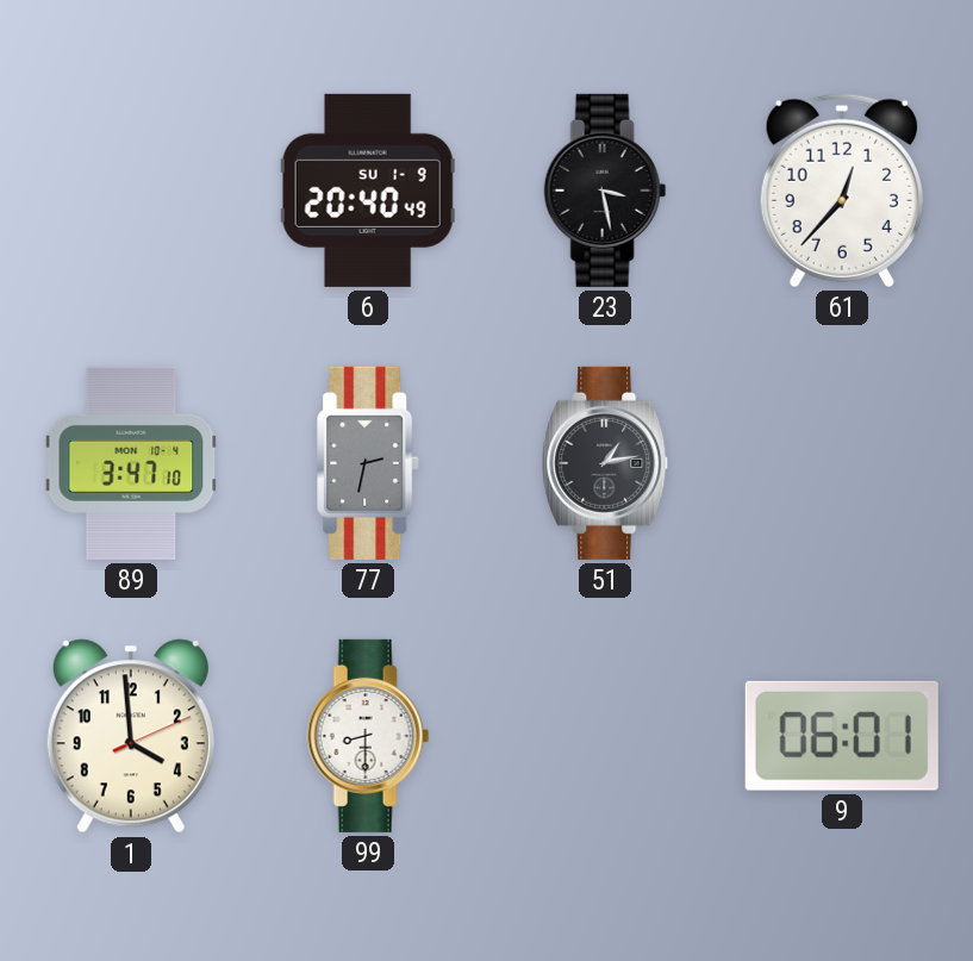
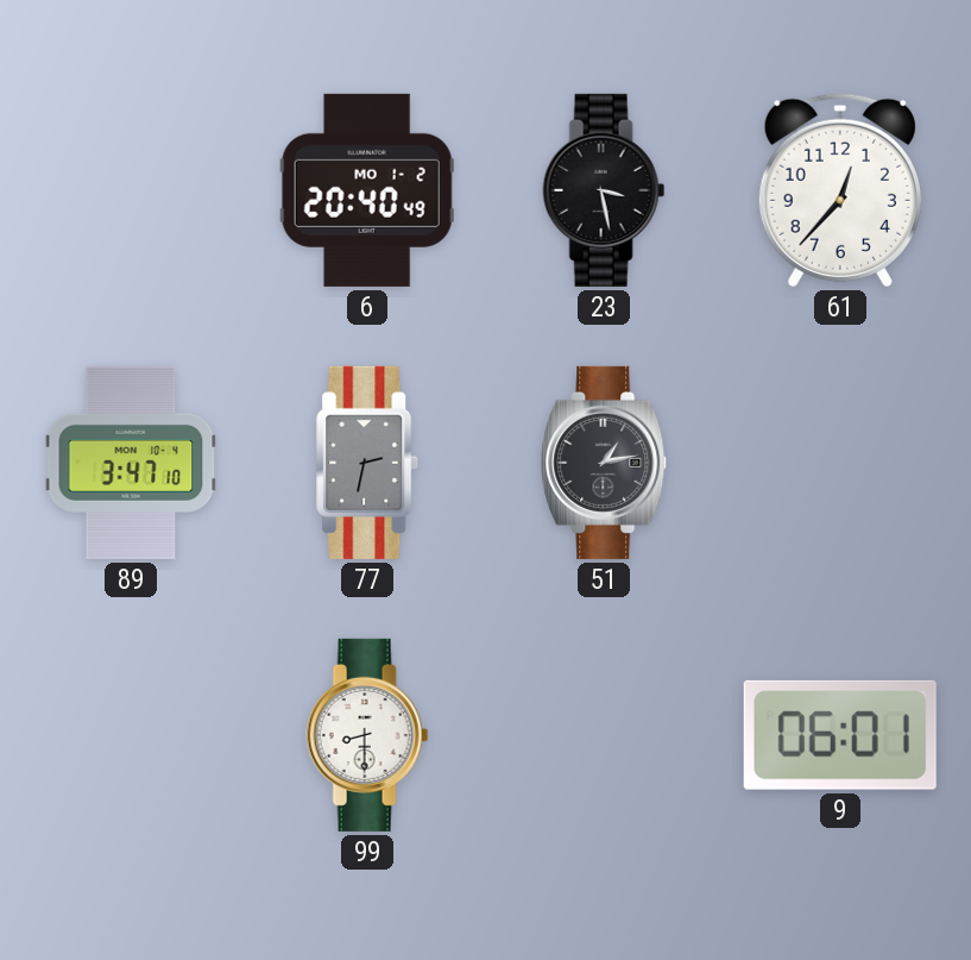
6 date: SU 1-9 -> MO 1-2 (367, 190)
1: 3:59 -> none (131, 736)
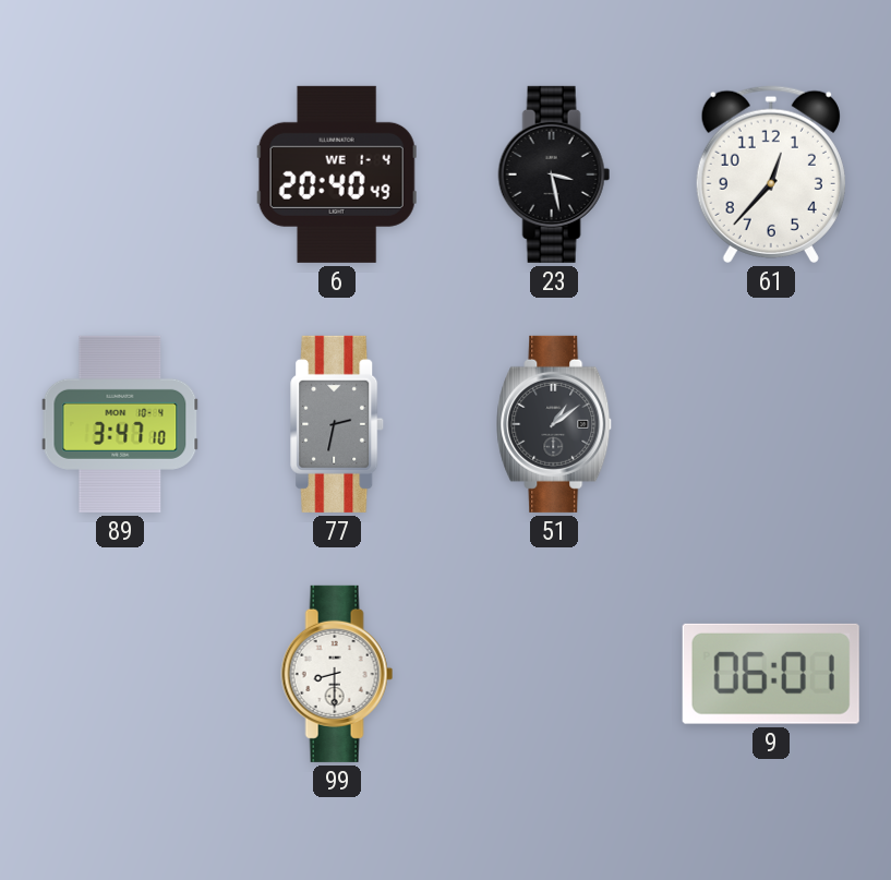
6 date: MO 1-2 -> WE 1-4 (337, 174)
51: 1:13 -> 1:09 (555, 424)
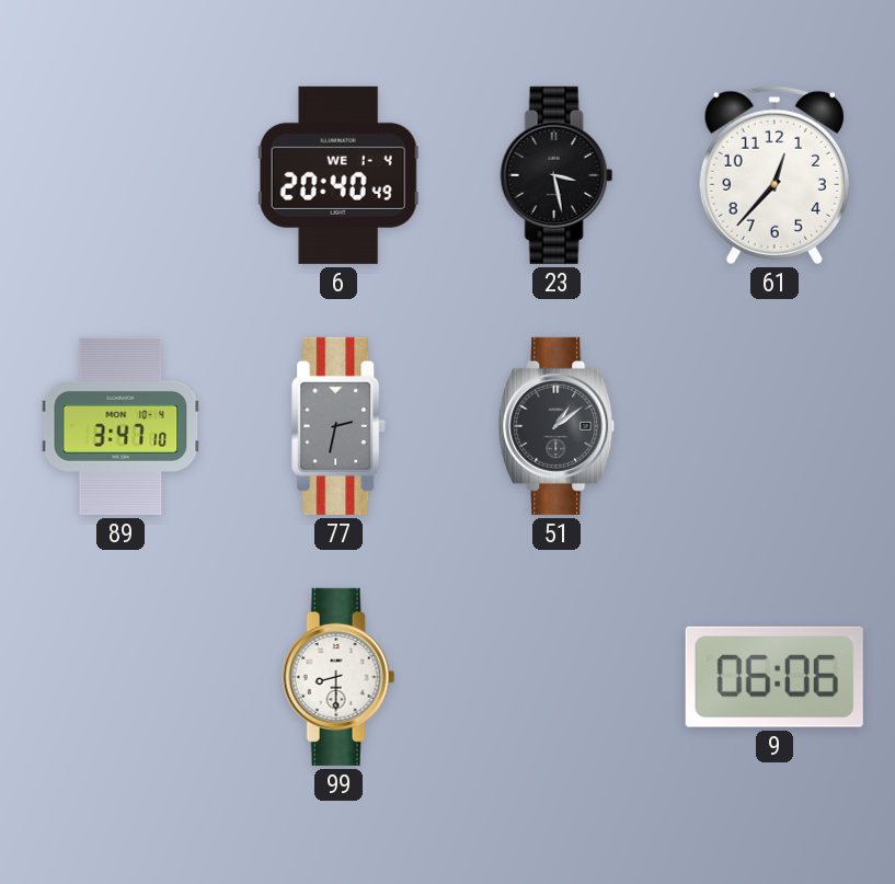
9: 06:01 -> 06:06 (774, 677)
